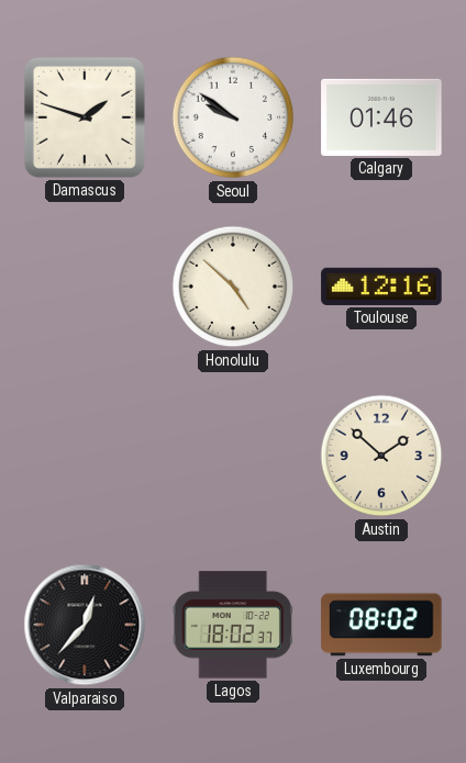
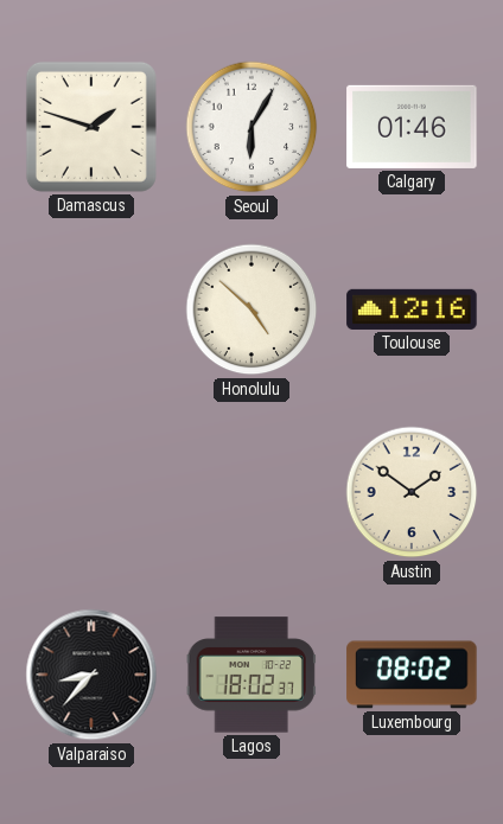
Seoul: 9:51 -> 6:05 (251, 127)
Austin: 1:52 -> 1:51 (412, 492)
Valparaiso: 12:37 -> 8:37 (91, 675)
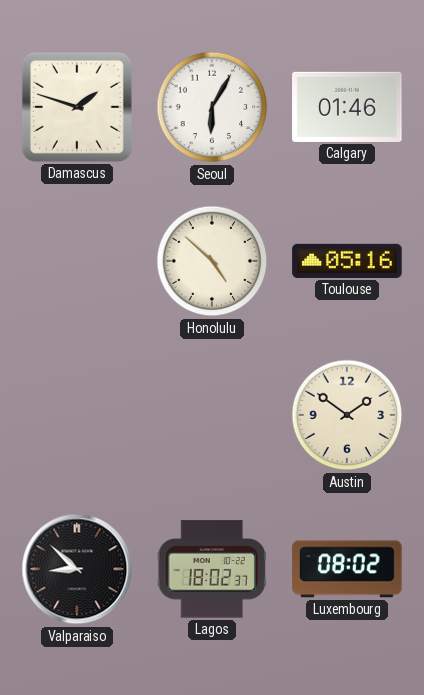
Toulouse: 12:16 -> 05:16 (347, 261)
Valparaiso: 8:37 -> 8:52 (77, 569)
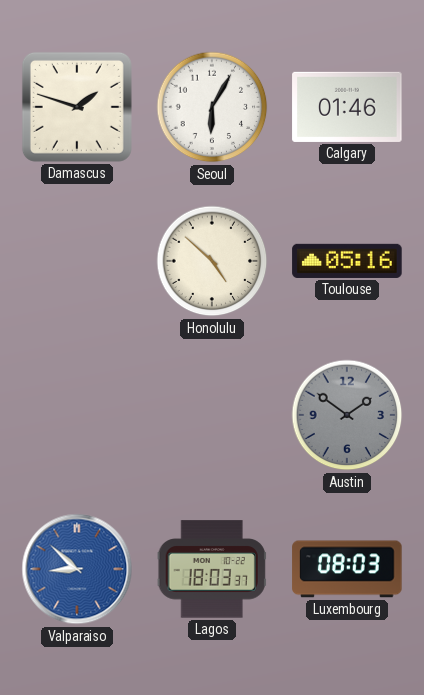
Austin dial: cream -> grey (347, 415)
Valparaiso dial: black -> blue (77, 569)
Lagos: 18:02 -> 18:03 (212, 569)
Luxembourg: 08:02 -> 08:03 (347, 569)
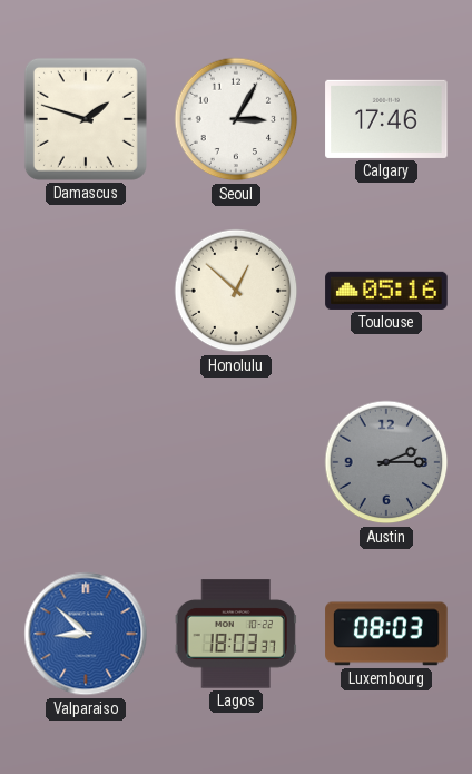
Seoul: 6:05 -> 3:05 (236, 119)
Calgary: 01:46 -> 17:46 (386, 119)
Honolulu: 4:52 -> 12:52 (236, 291)
Austin: 1:51 -> 2:15 (386, 462)
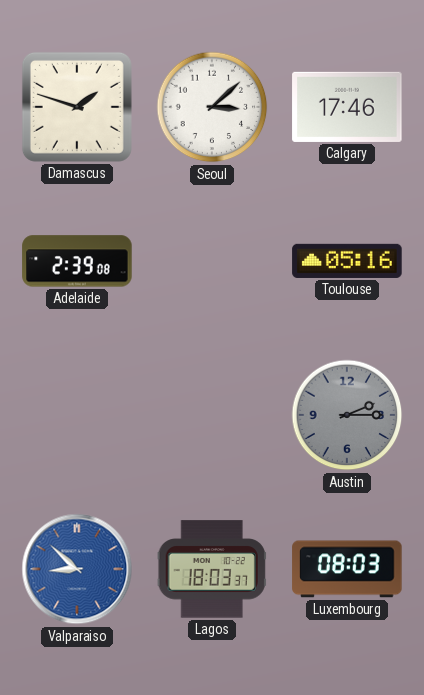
Seoul: 3:05 -> 3:08 (212, 107)
Adelaide: none -> 2:39 (77, 261)
Honolulu: 12:52 -> none (236, 291)
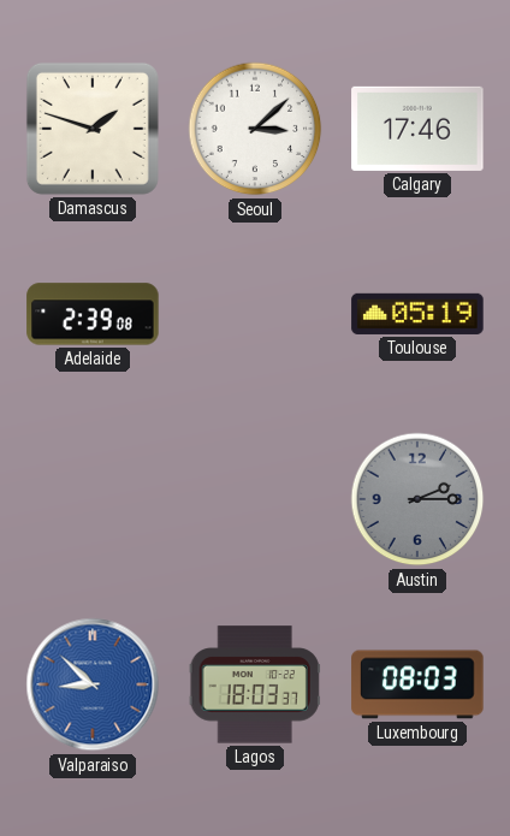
Toulouse: 05:16 -> 05:19 (417, 314)
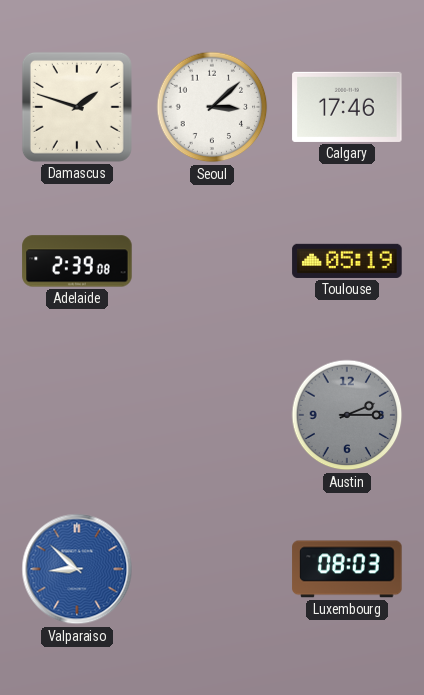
Lagos: 18:03 -> none (255, 684)
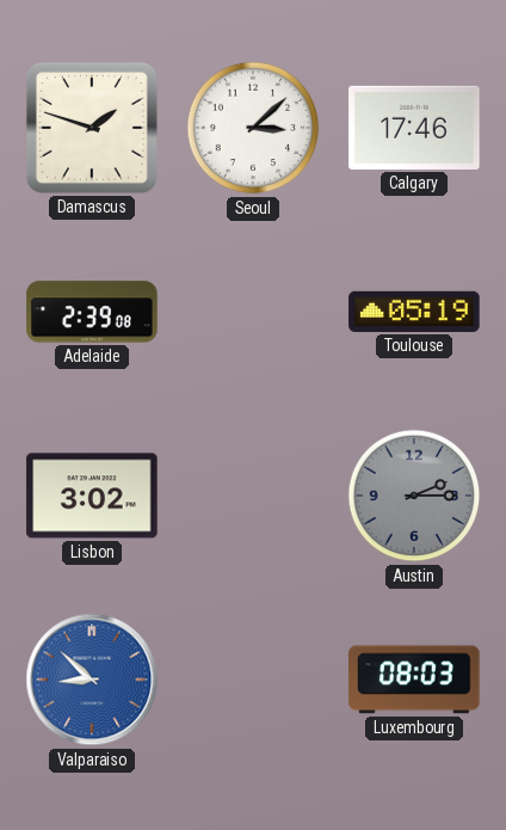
Lisbon: none -> 3:02 (92, 496)
